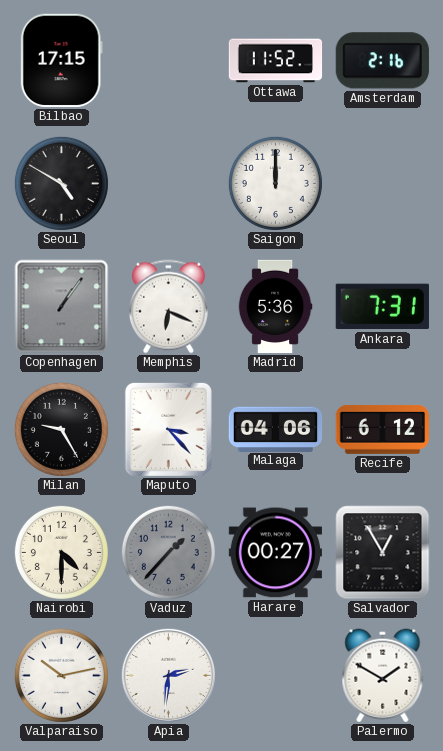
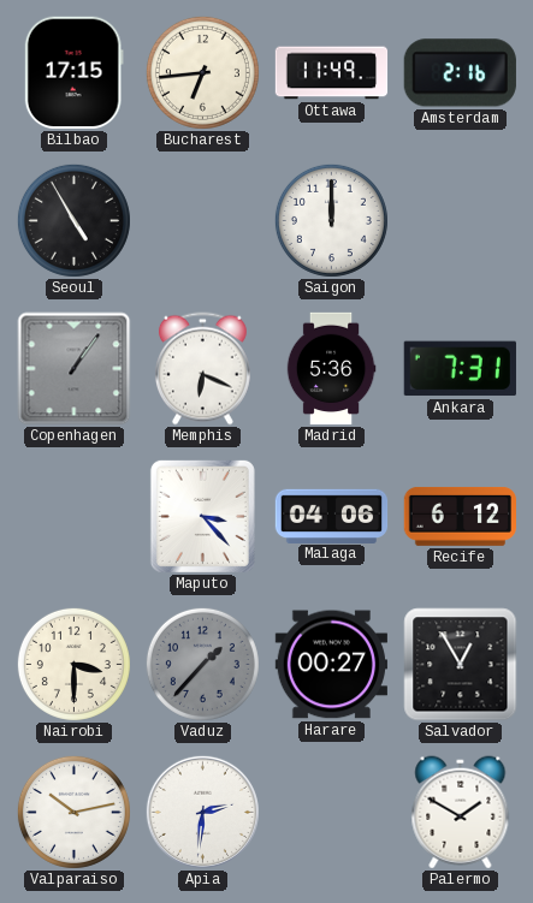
Bucharest: none -> 6:44 (202, 72)
Ottawa: 11:52 -> 11:49 (332, 73)
Seoul: 4:50 -> 4:55 (73, 220)
Milan: 9:25 -> none (61, 429)
Nairobi: 4:30 -> 3:30 (73, 664)
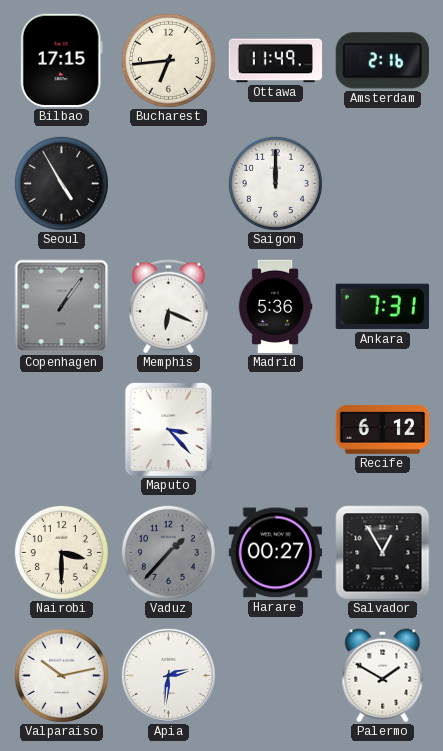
Malaga: 04:06 -> none (332, 516)
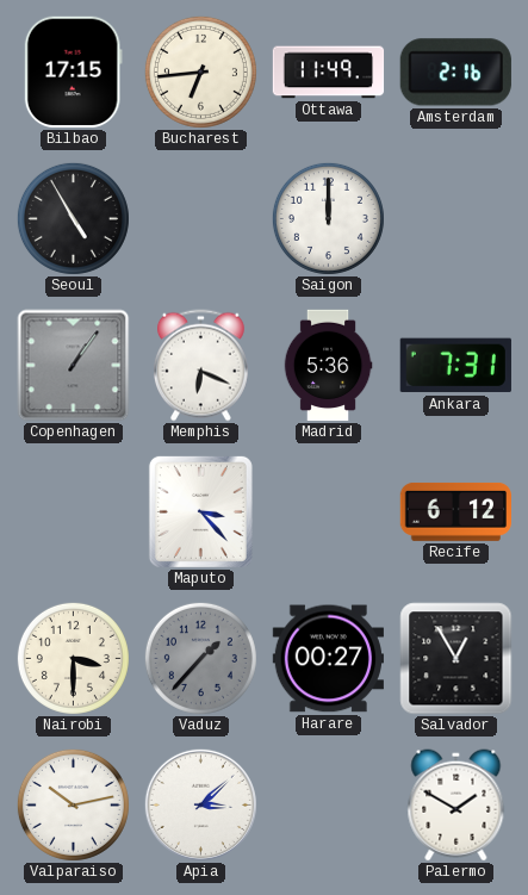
Apia: 2:31 -> 3:08 (200, 804)
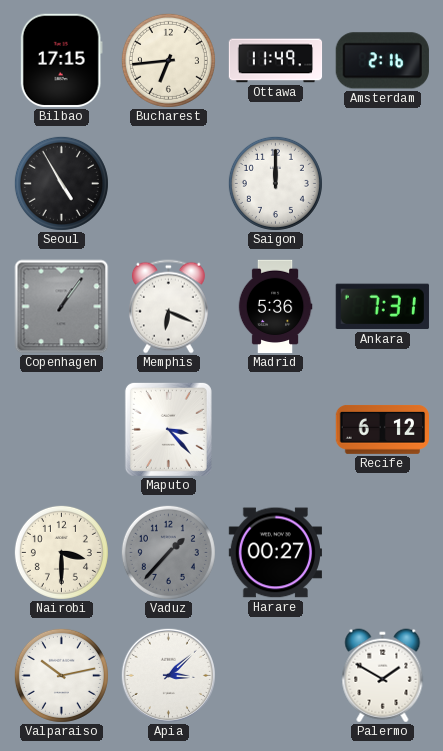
Salvador: 12:55 -> none (456, 659)
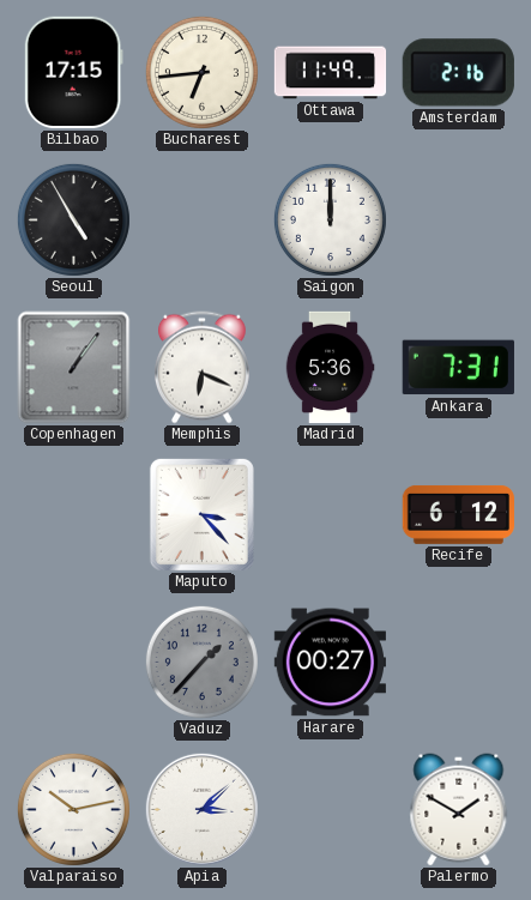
Nairobi: 3:30 -> none (61, 552)
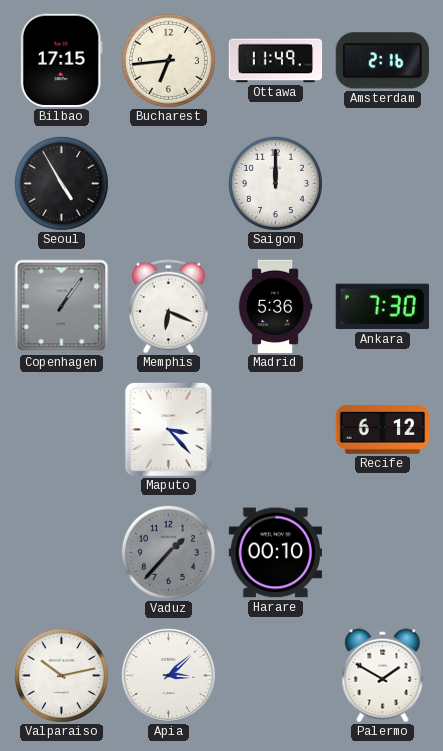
Ankara: 7:31 -> 7:30 (382, 307)
Harare: 00:27 -> 00:10 (275, 553)
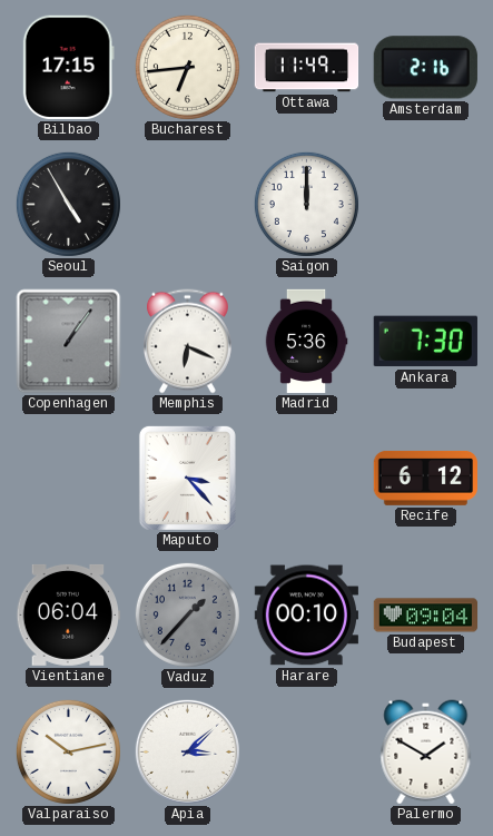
Vientiane: none -> 06:04 (68, 614)
Budapest: none -> 09:04 (426, 616)
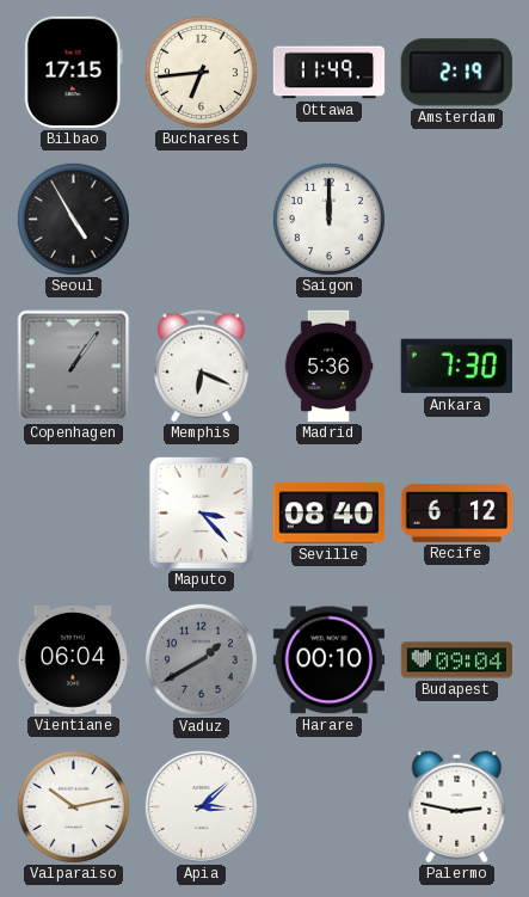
Amsterdam: 2:16 -> 2:19 (456, 73)
Seville: none -> 08:40 (328, 514)
Vaduz: 1:37 -> 1:40 (201, 659)
Palermo: 1:50 -> 2:47 (457, 807)
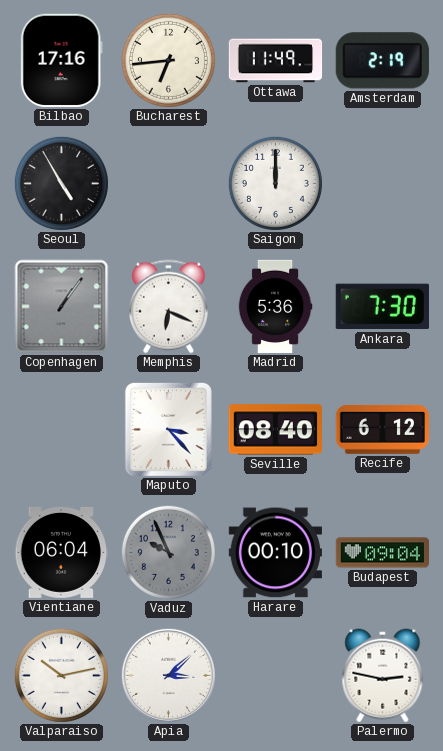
Bilbao: 17:15 -> 17:16 (61, 60)
Vaduz: 1:40 -> 9:56 (168, 552)
